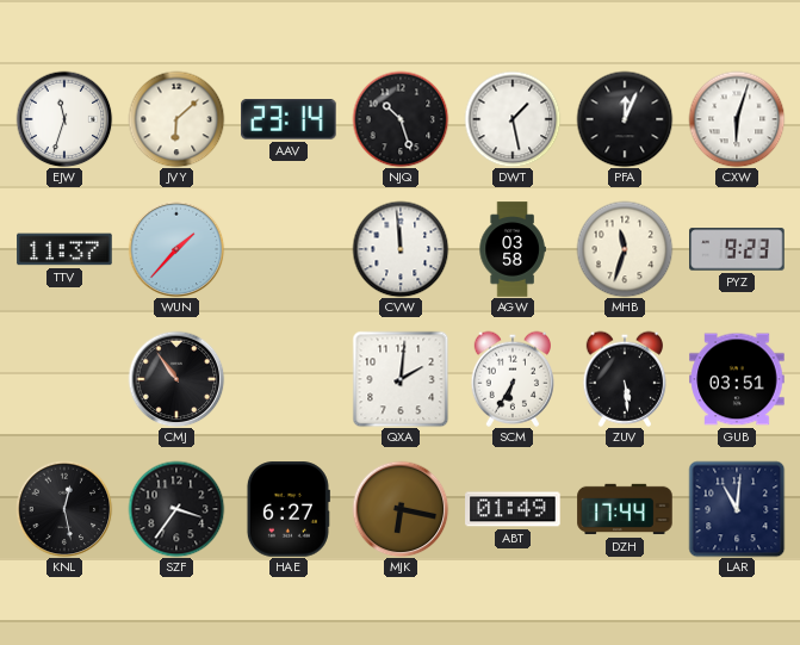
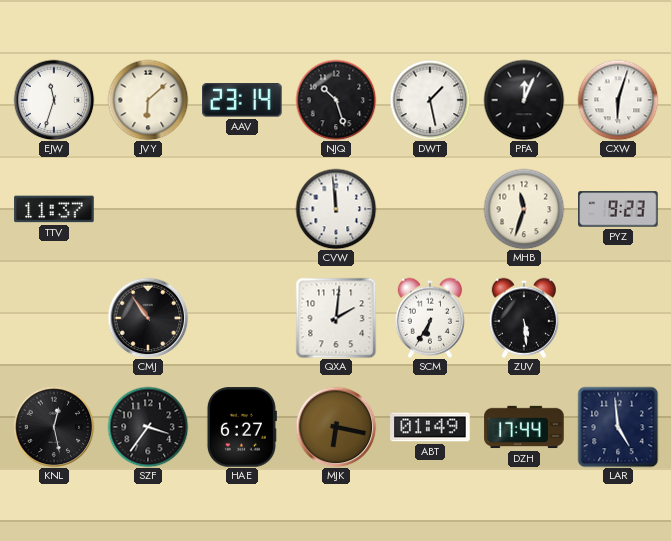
WUN: 1:37 -> none (176, 249)
AGW: 03:58 -> none (513, 249)
GUB: 03:51 -> none (737, 379)
LAR: 11:01 -> 4:59 (618, 427)
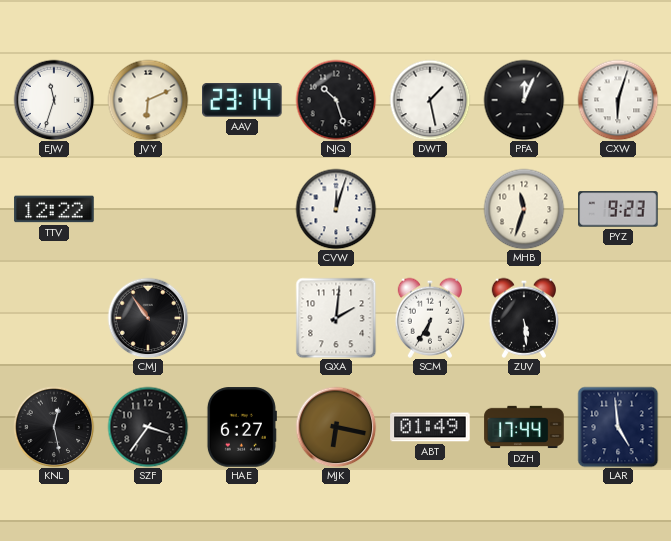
JVY: 6:08 -> 6:11 (148, 100)
TTV: 11:37 -> 12:22 (54, 209)
CVW: 11:59 -> 12:03 (336, 209)
